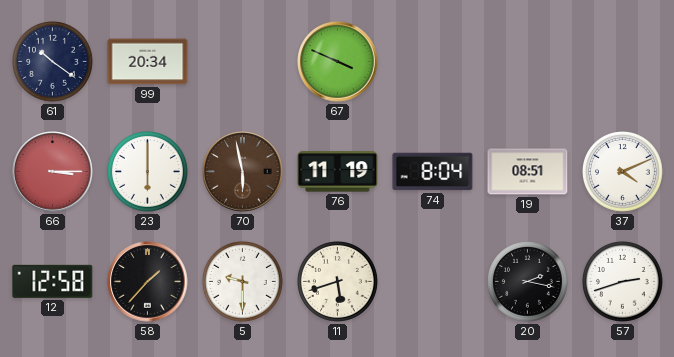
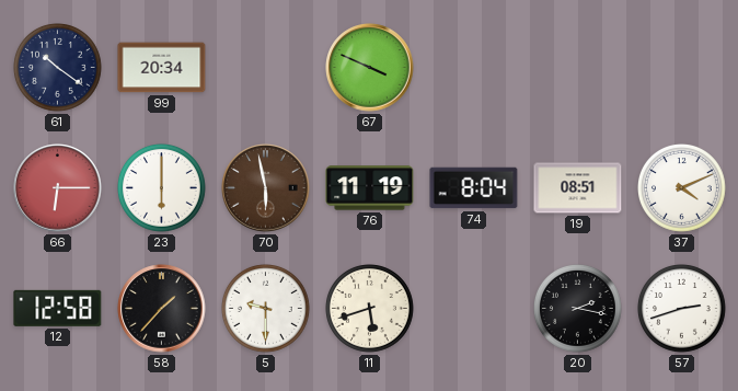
66: 3:15 -> 6:15 (58, 188)
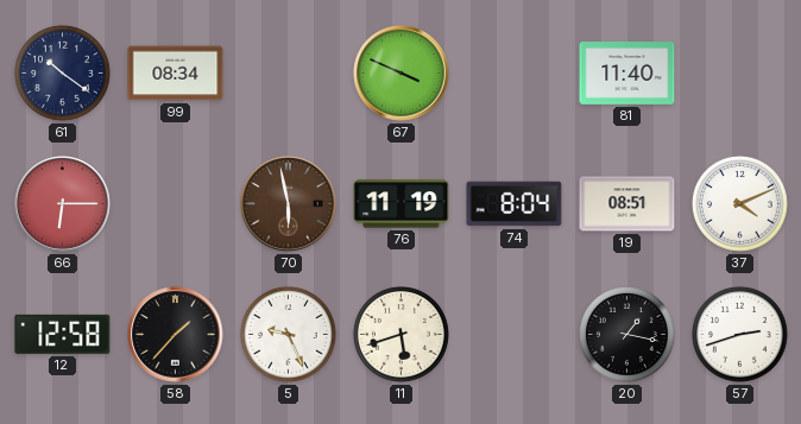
99: 20:34 -> 08:34 (176, 74)
81: none -> 11:40 (627, 74)
23: 6:00 -> none (162, 188)
5: 9:30 -> 9:26 (289, 335)
20: 2:17 -> 1:17 (627, 335)
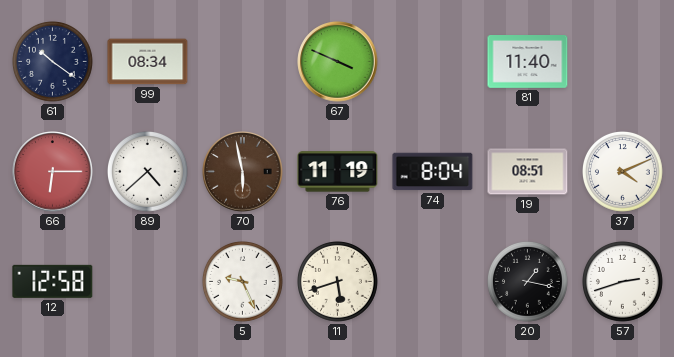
89: none -> 4:38 (148, 172)
58: 1:37 -> none (176, 335)
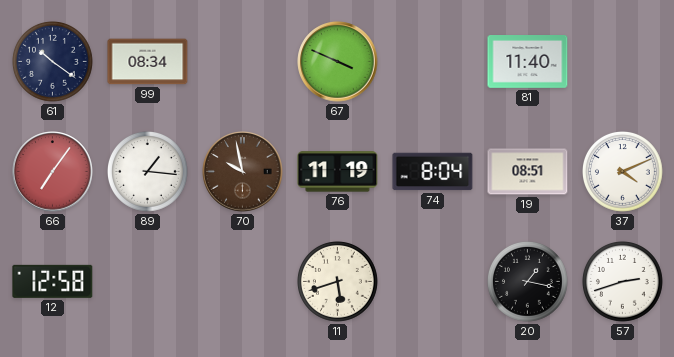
66: 6:15 -> 7:06 (53, 172)
89: 4:38 -> 1:16 (148, 172)
70: 5:58 -> 9:58 (243, 172)
5: 9:26 -> none (243, 282)
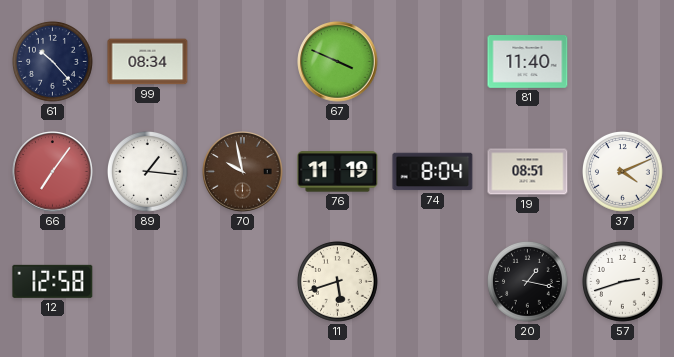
61: 10:21 -> 10:23 (53, 62)
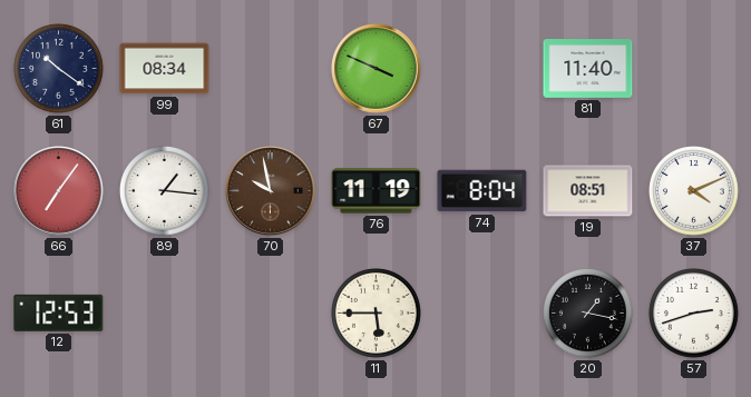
61: 10:23 -> 10:21 (59, 69)
12: 12:58 -> 12:53 (59, 312)
11: 5:42 -> 5:45 (377, 314)
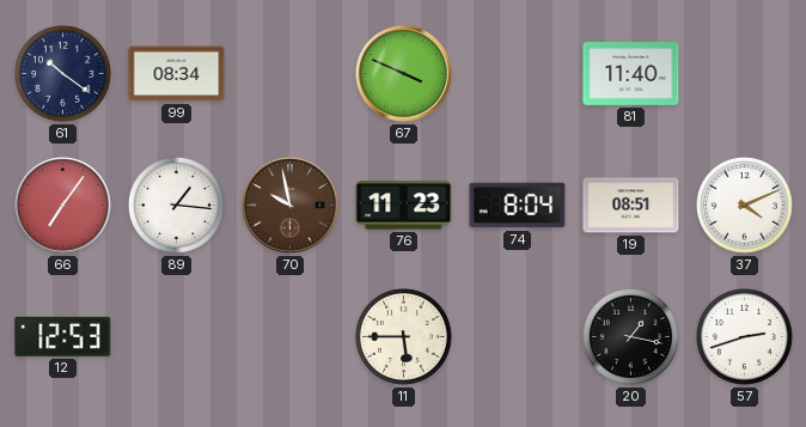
76: 11:19 -> 11:23 (404, 206)
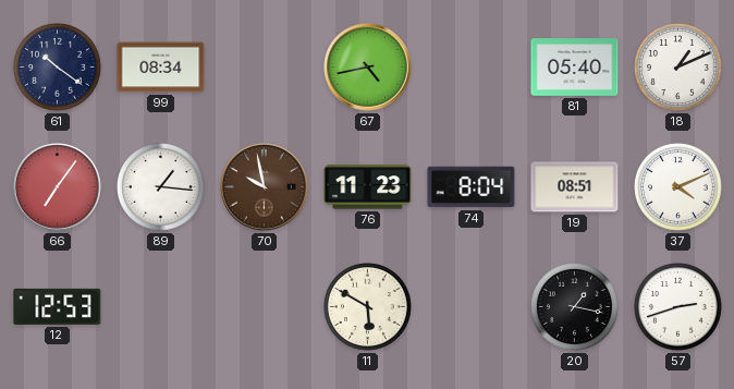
67: 3:49 -> 4:43 (368, 68)
81: 11:40 -> 05:40 (575, 68)
18: none -> 1:11 (678, 68)
11: 5:45 -> 5:50 (368, 307)
